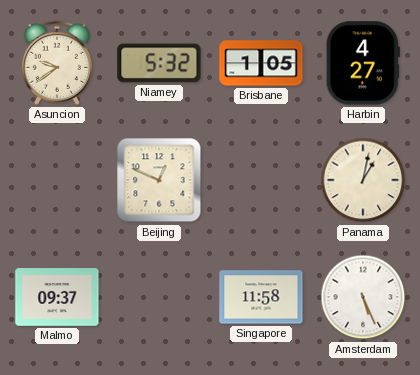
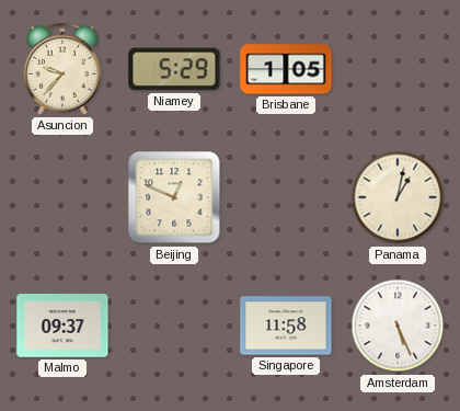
Asuncion: 9:39 -> 9:37 (62, 69)
Niamey: 5:32 -> 5:29 (174, 69)
Harbin: 4:27 -> none (363, 63)
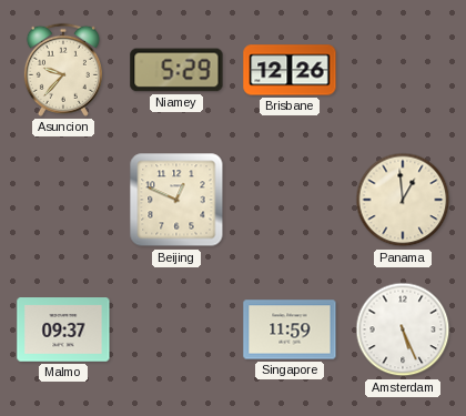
Brisbane: 1:05 -> 12:26 (290, 70)
Panama: 1:02 -> 12:59 (403, 200)
Singapore: 11:58 -> 11:59 (290, 329)
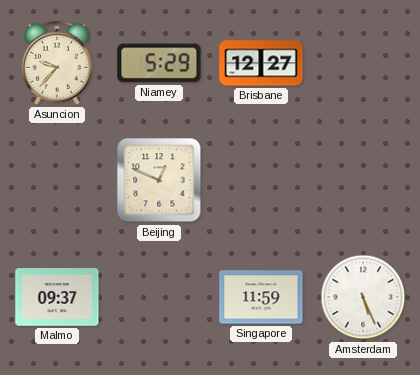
Brisbane: 12:26 -> 12:27 (261, 63)
Panama: 12:59 -> none (403, 200)
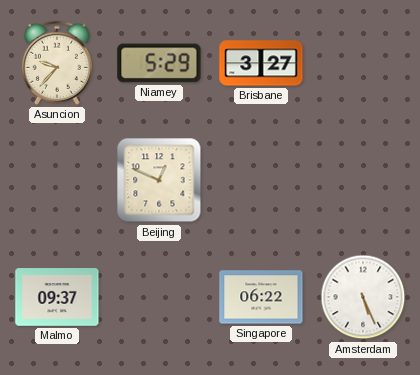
Brisbane: 12:27 -> 3:27 (261, 63)
Singapore: 11:59 -> 06:22 (261, 297)
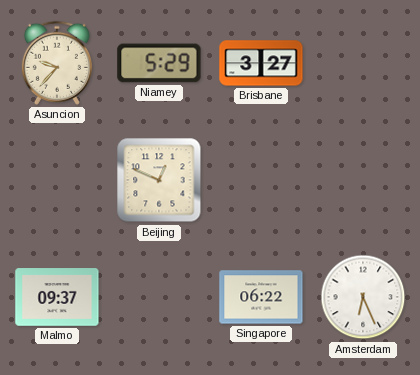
Amsterdam: 5:26 -> 6:26 (363, 297)
